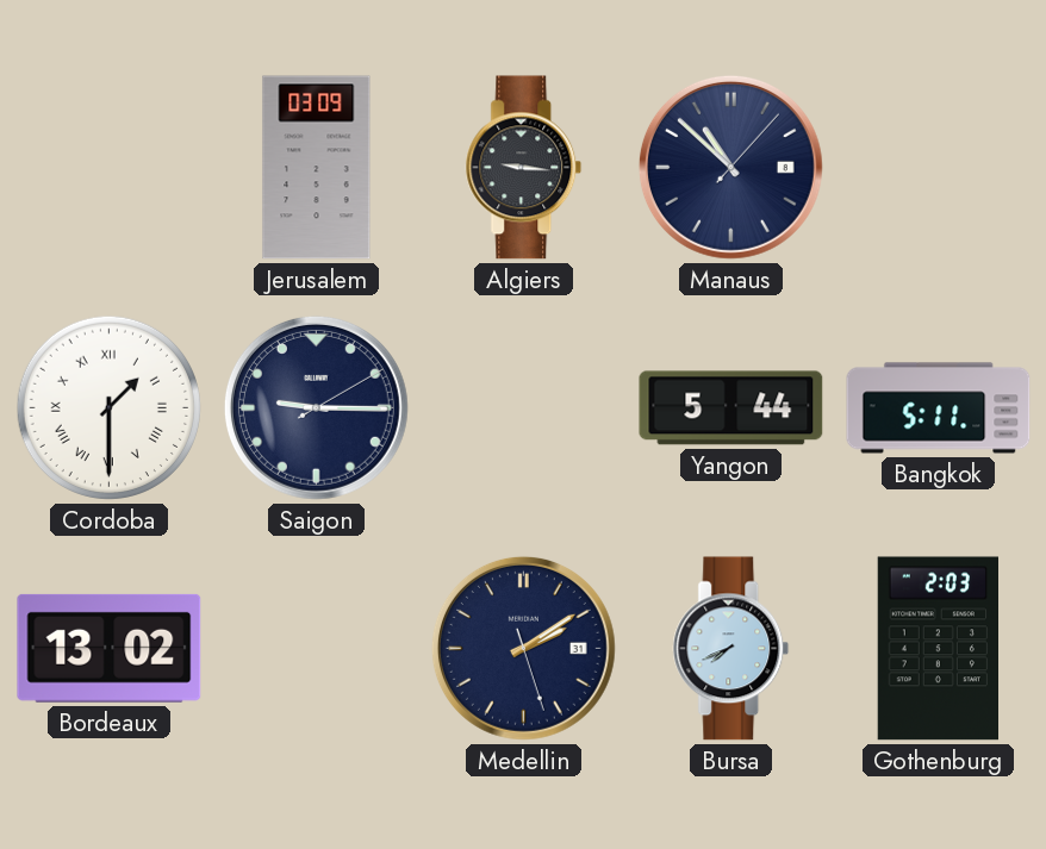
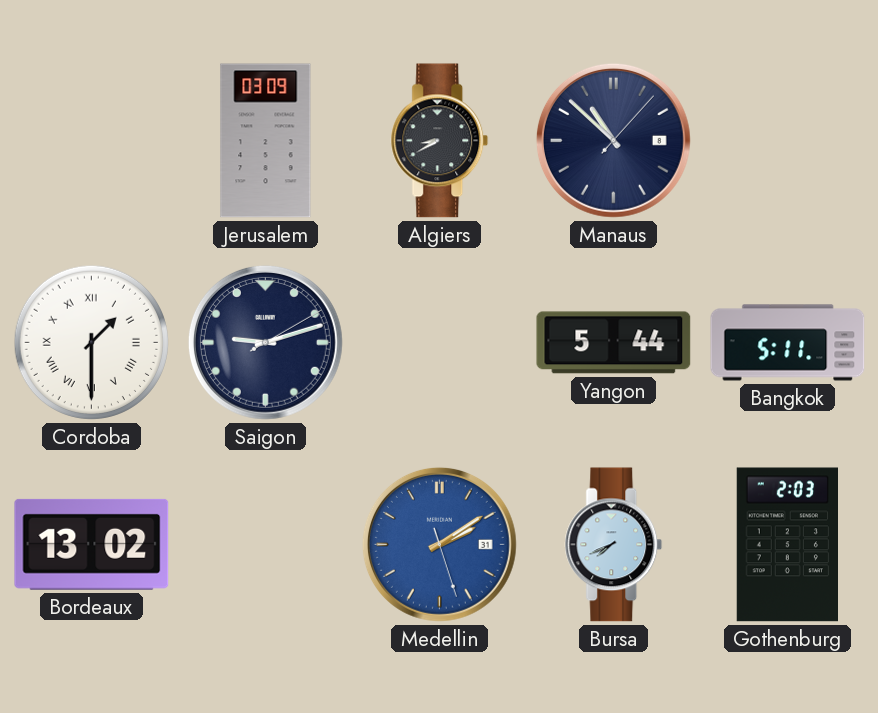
Algiers: 9:16 -> 8:40 (440, 141)
Saigon: 9:15 -> 9:12 (265, 342)
Medellin dial: navy -> blue (439, 544)
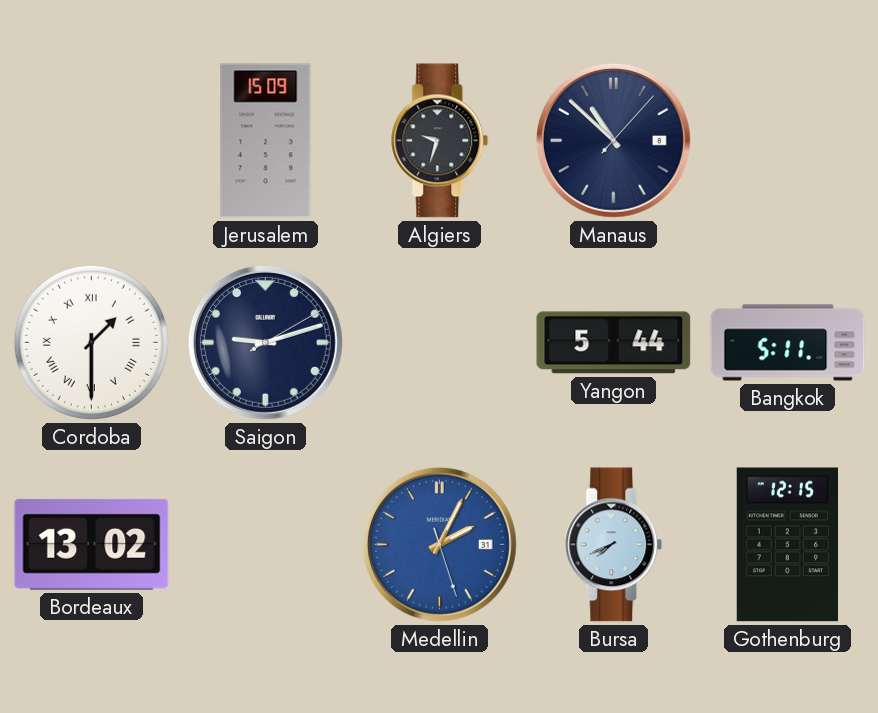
Jerusalem: 03:09 -> 15:09 (266, 141)
Algiers: 8:40 -> 9:33 (440, 141)
Medellin: 2:09 -> 2:04 (439, 544)
Gothenburg: 2:03 -> 12:15 (787, 545)
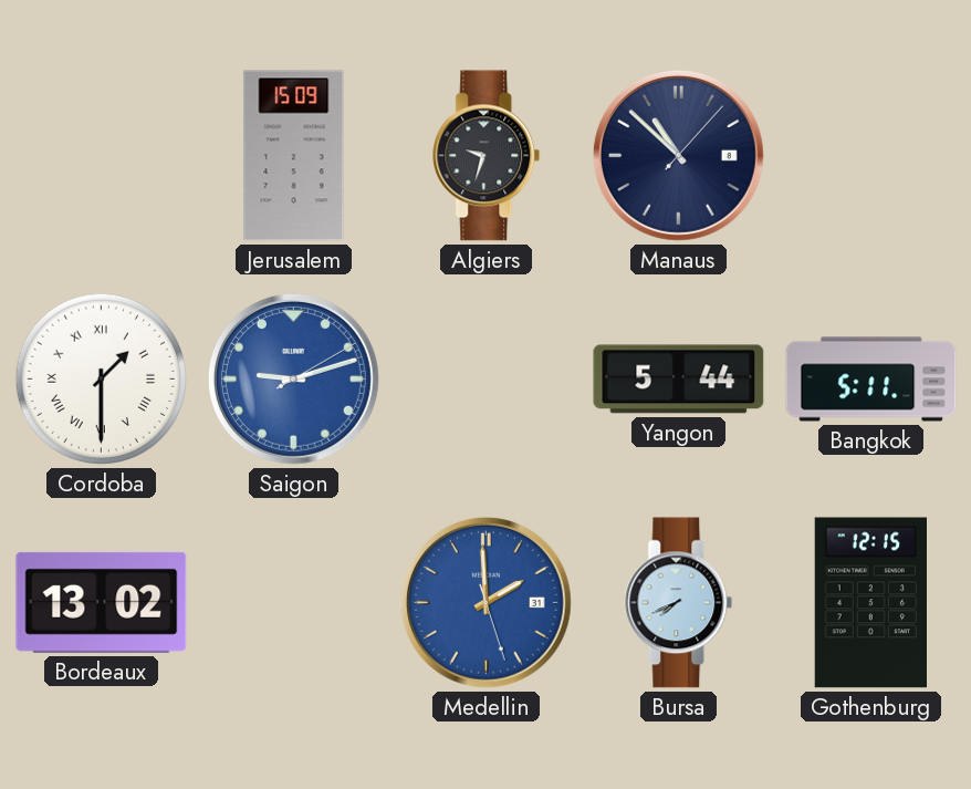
Saigon dial: navy -> blue (293, 378)
Medellin: 2:04 -> 1:59 (485, 602)
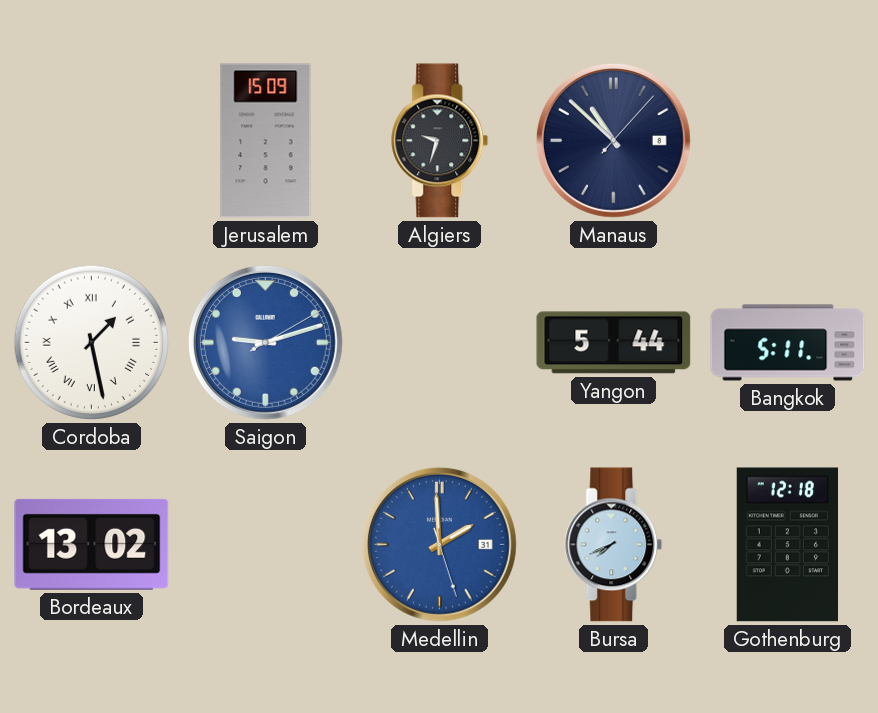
Cordoba: 1:30 -> 1:28 (91, 342)
Gothenburg: 12:15 -> 12:18 (787, 545)
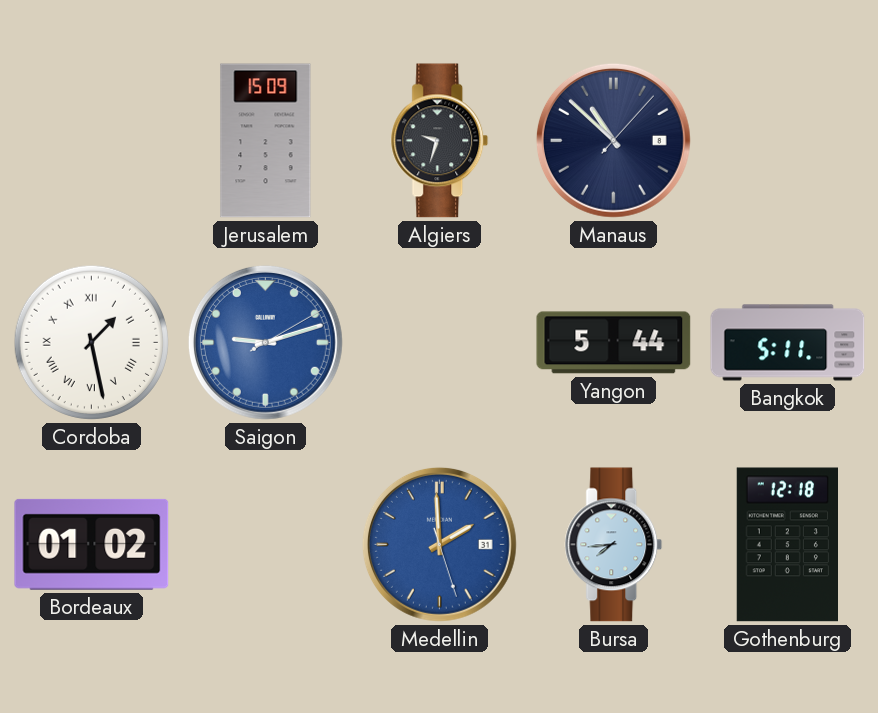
Bordeaux: 13:02 -> 01:02 (92, 544)
Bursa: 7:41 -> 7:44 (614, 545)
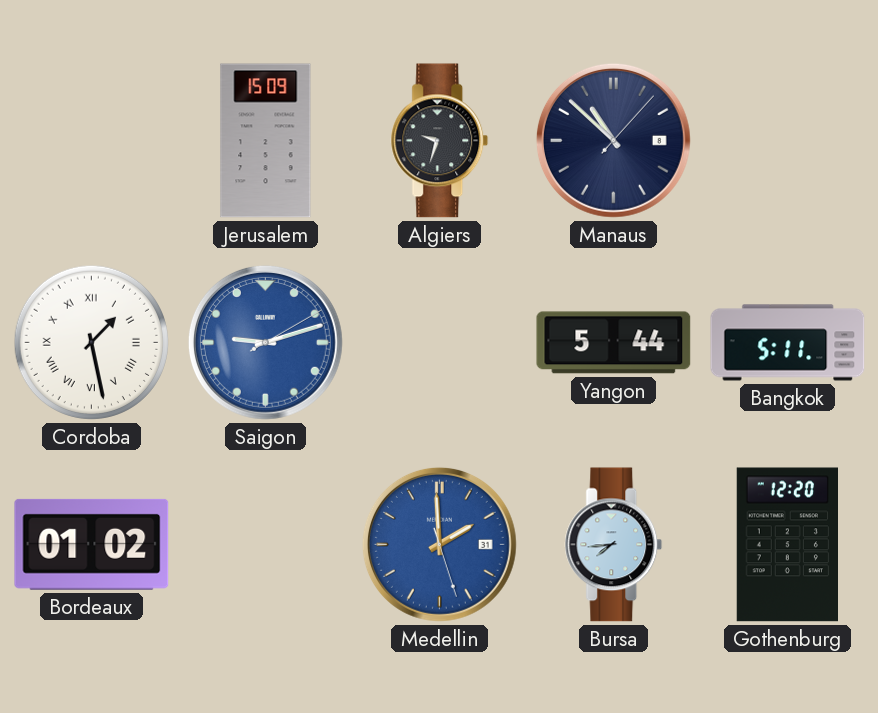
Gothenburg: 12:18 -> 12:20 (787, 545)
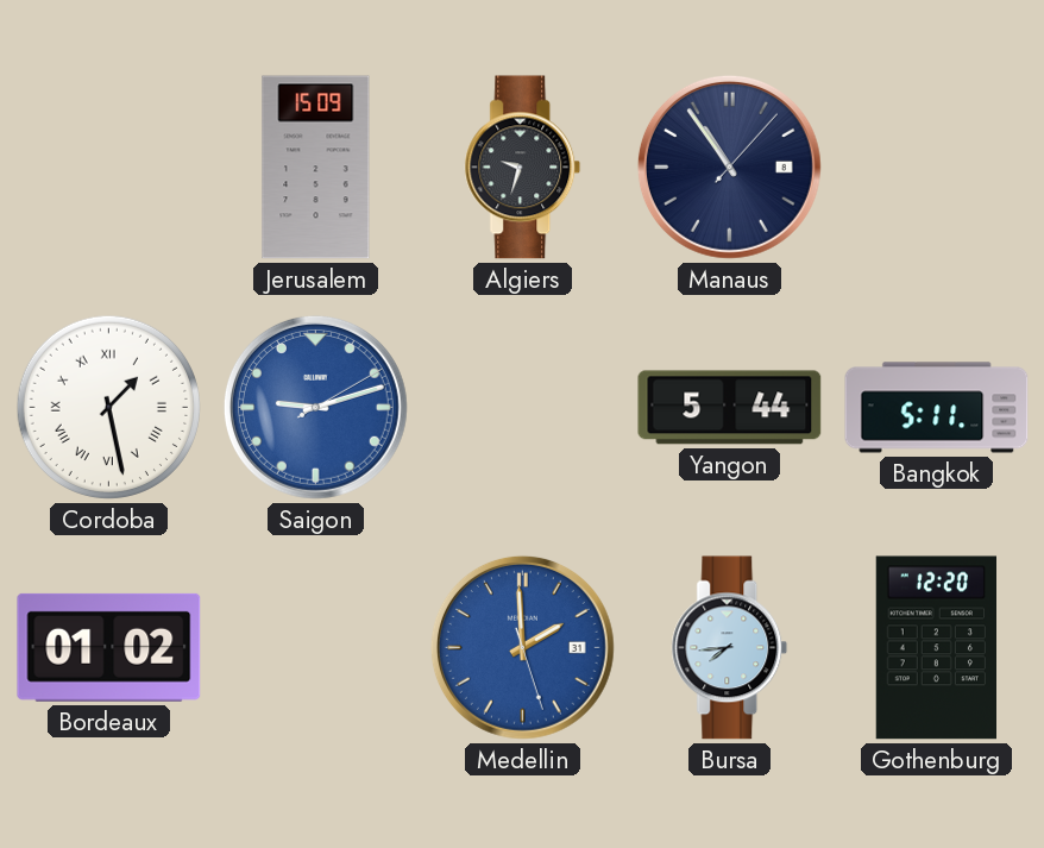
Manaus: 10:52 -> 10:54 (729, 167)
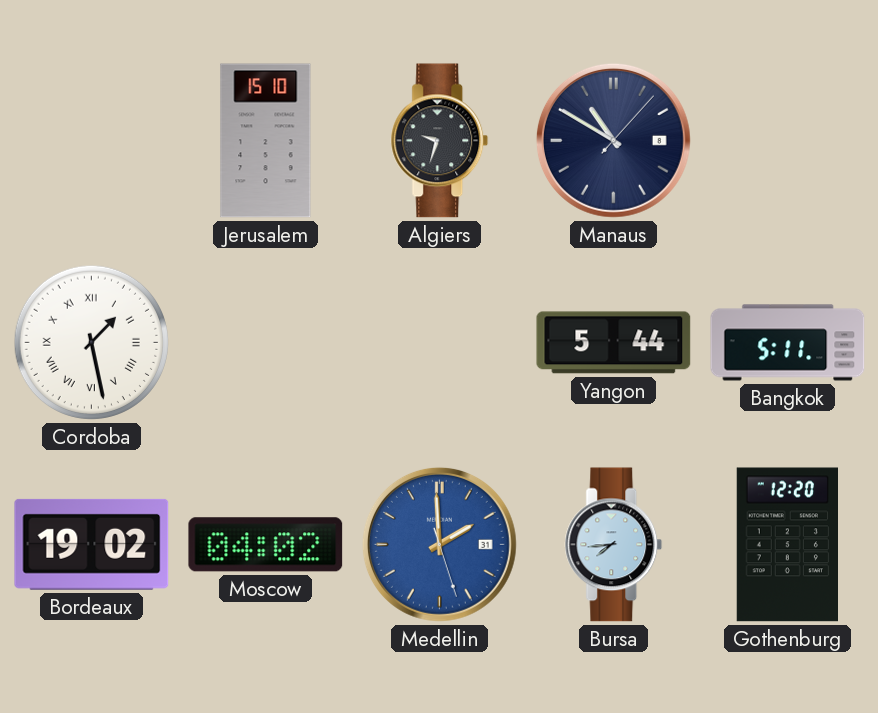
Jerusalem: 15:09 -> 15:10 (266, 141)
Manaus: 10:54 -> 10:50 (613, 140)
Saigon: 9:12 -> none (315, 407)
Bordeaux: 01:02 -> 19:02 (92, 544)
Moscow: none -> 04:02 (266, 545)
